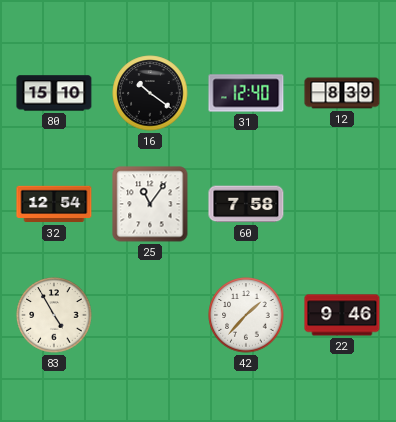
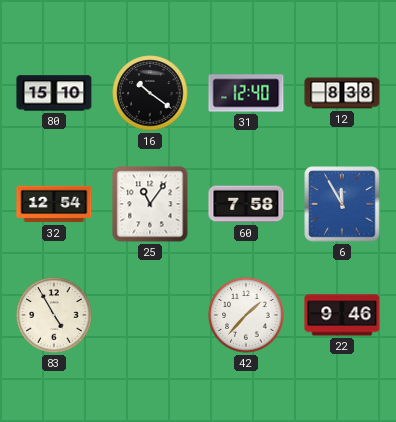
12: 8:39 -> 8:38 (342, 93)
6: none -> 11:55 (342, 204)
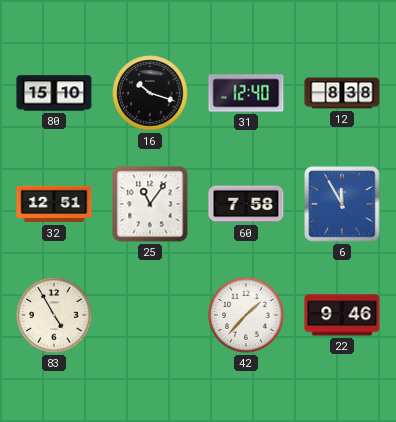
16: 10:21 -> 10:18 (150, 93)
32: 12:54 -> 12:51 (54, 204)
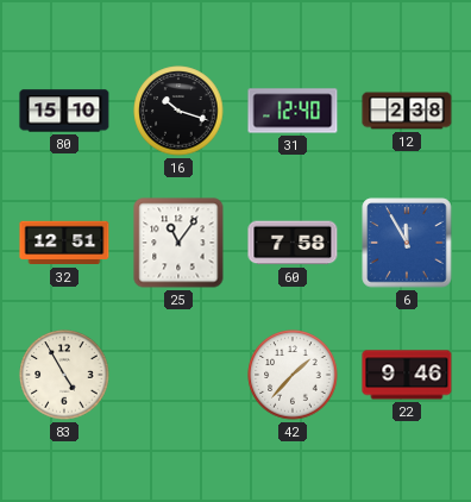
12: 8:38 -> 2:38 (407, 111)
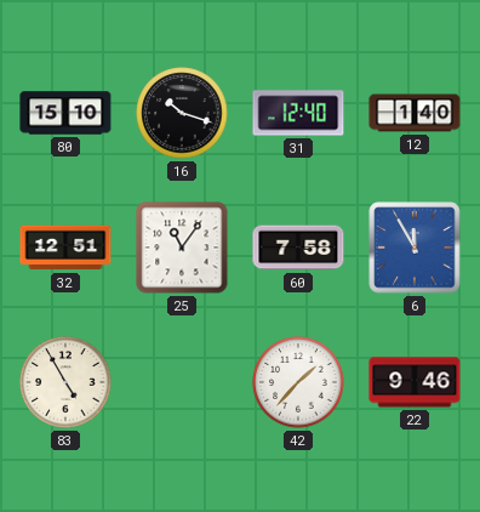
12: 2:38 -> 1:40 (415, 113)
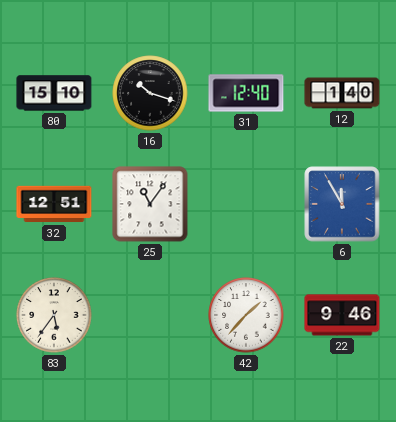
60: 7:58 -> none (298, 248)
83: 4:55 -> 5:36 (54, 315)
